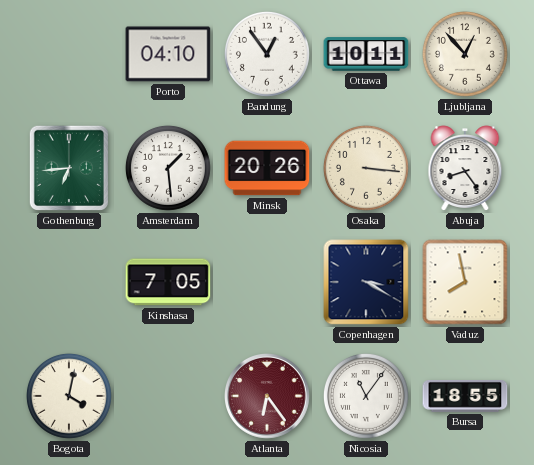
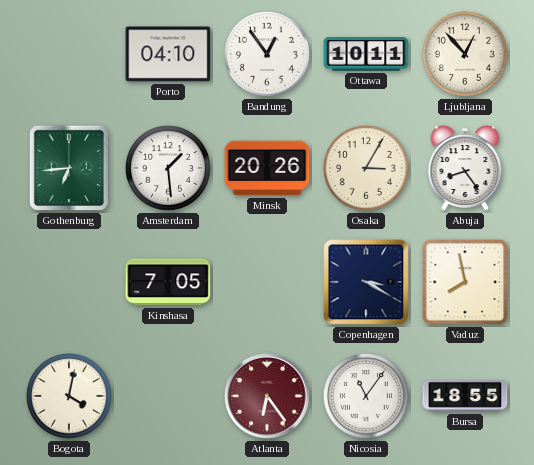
Osaka: 3:16 -> 3:05 (366, 168)
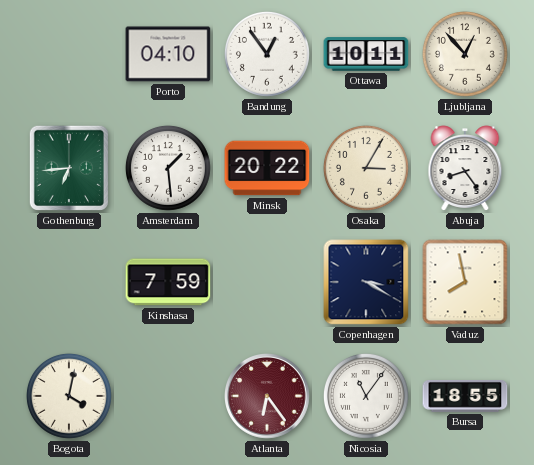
Minsk: 20:26 -> 20:22 (267, 168)
Kinshasa: 7:05 -> 7:59 (168, 282)
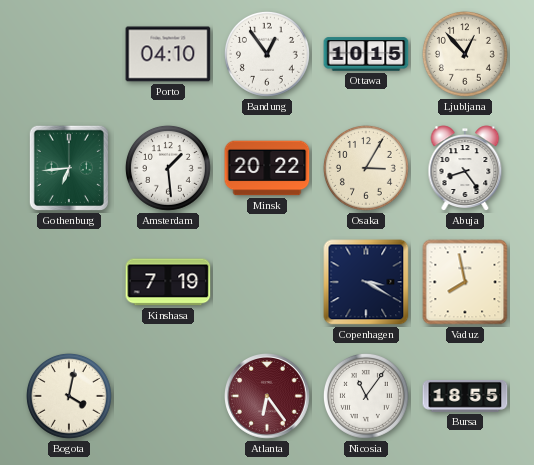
Ottawa: 10:11 -> 10:15 (366, 54)
Kinshasa: 7:59 -> 7:19 (168, 282)
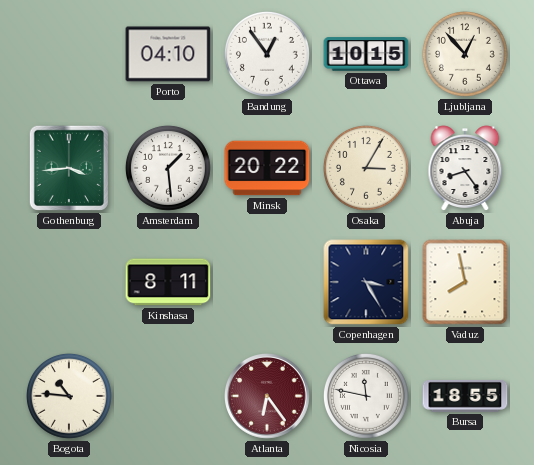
Gothenburg: 6:44 -> 3:44 (69, 168)
Kinshasa: 7:19 -> 8:11 (168, 282)
Copenhagen: 3:20 -> 3:25 (366, 282)
Bogota: 4:02 -> 10:46 (69, 396)
Nicosia: 11:06 -> 11:47 (366, 396)
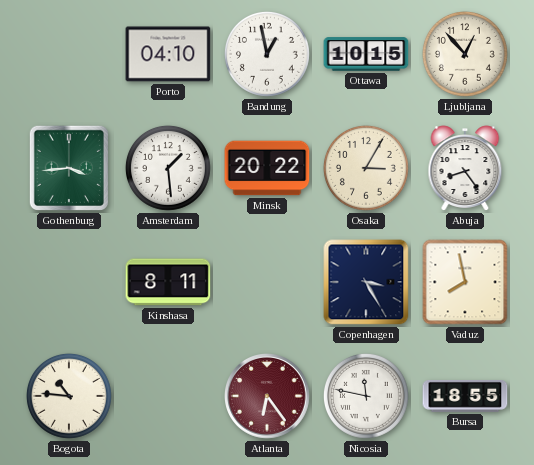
Bandung: 12:54 -> 12:58 (267, 54)
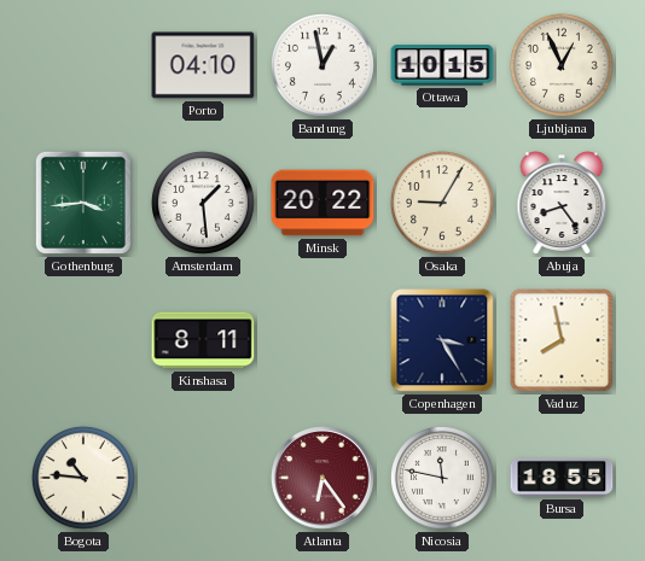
Ljubljana: 12:53 -> 12:56 (562, 65)
Osaka: 3:05 -> 9:05 (442, 203)
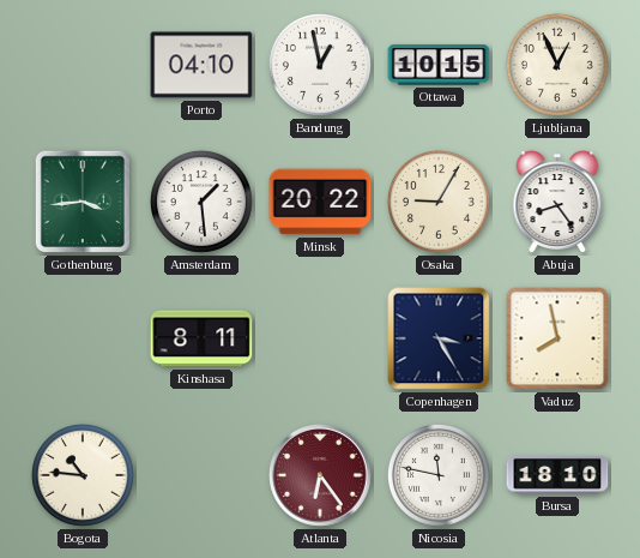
Bursa: 18:55 -> 18:10 (557, 475)
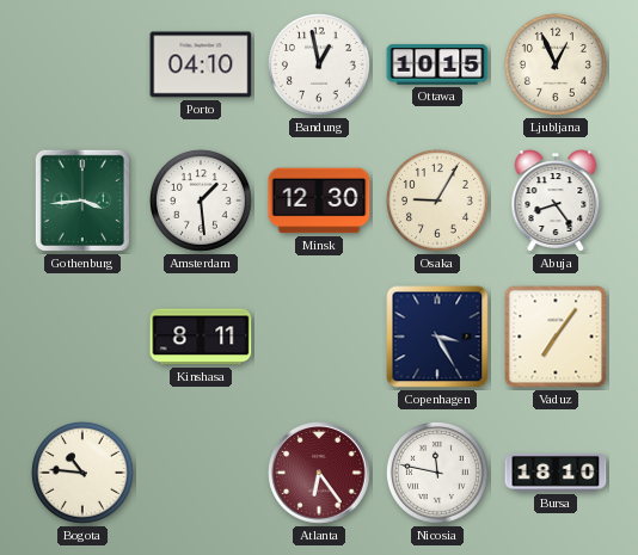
Minsk: 20:22 -> 12:30 (319, 201)
Vaduz: 7:58 -> 7:06 (556, 337)
